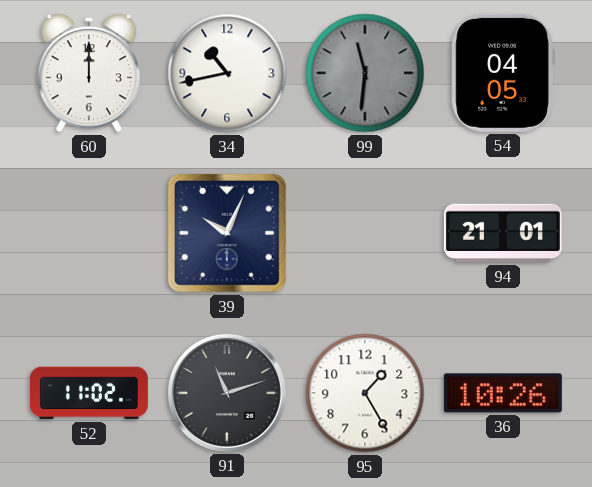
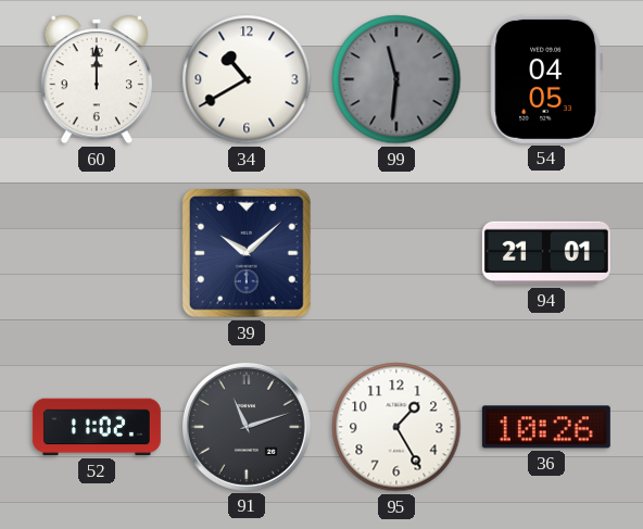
34: 10:43 -> 10:40 (247, 79)
39: 10:04 -> 10:08 (247, 253)
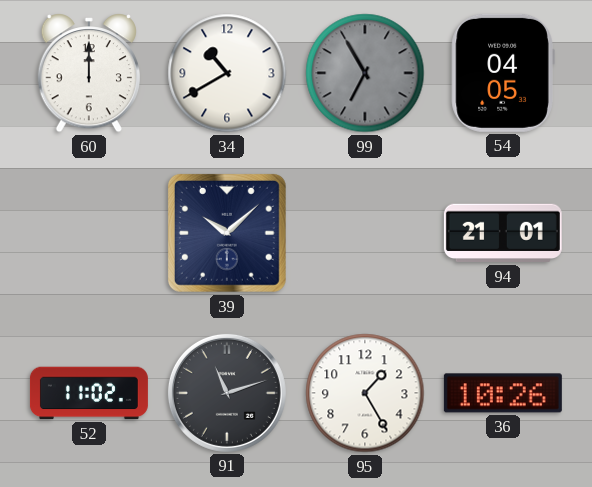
99: 11:31 -> 6:55 (365, 73)
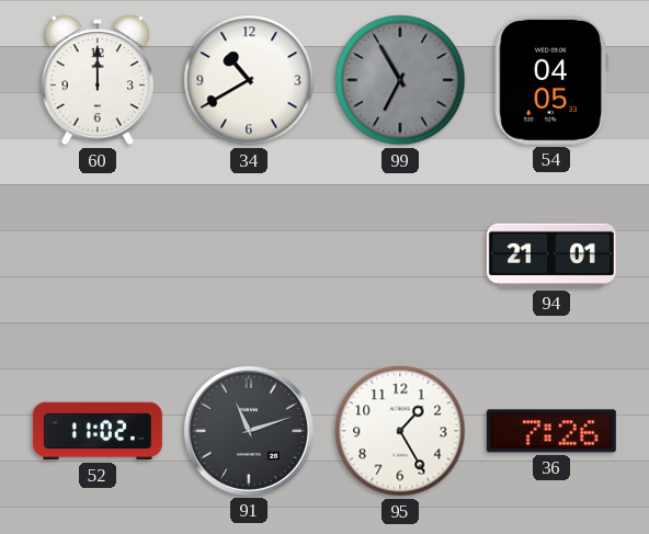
39: 10:08 -> none (227, 233)
36: 10:26 -> 7:26 (551, 431)
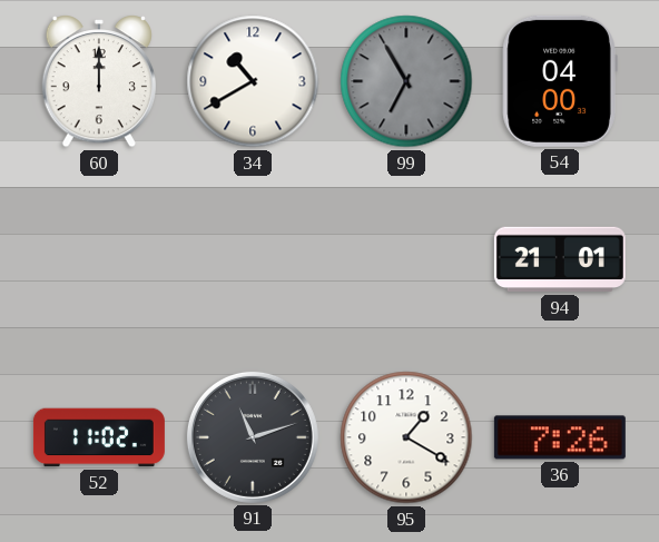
54: 04:05 -> 04:00 (560, 81)
95: 1:25 -> 1:20 (406, 437)
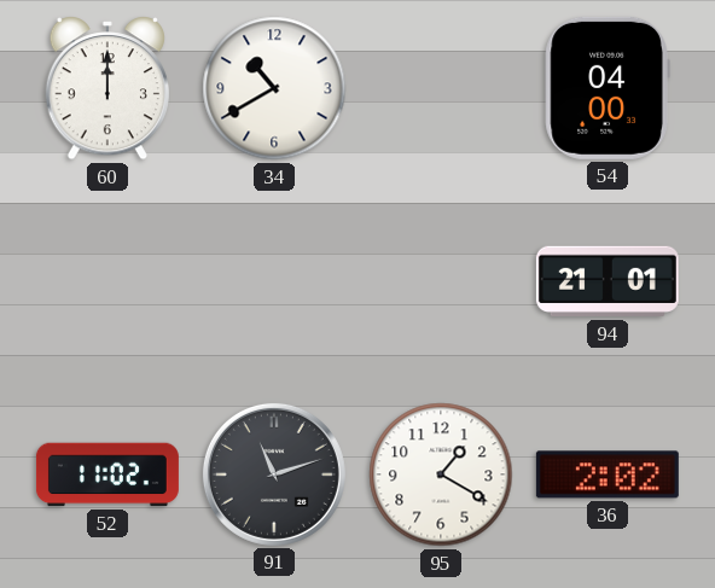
99: 6:55 -> none (406, 81)
36: 7:26 -> 2:02 (608, 475)
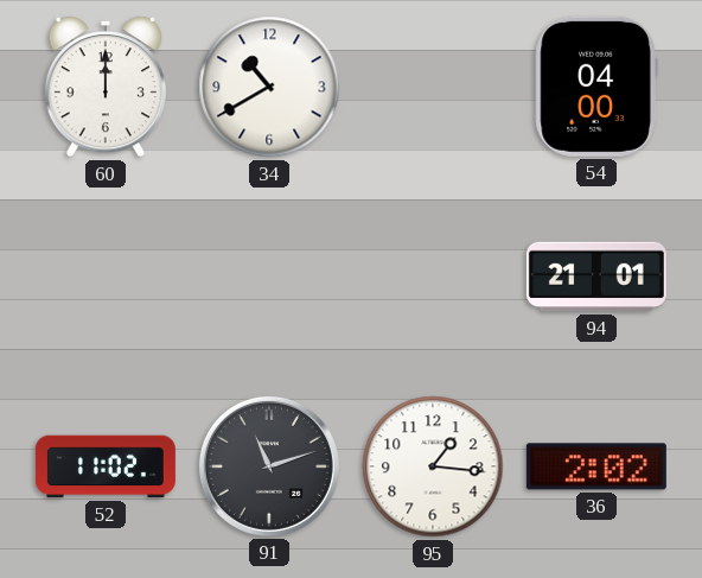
95: 1:20 -> 1:16 (433, 466)
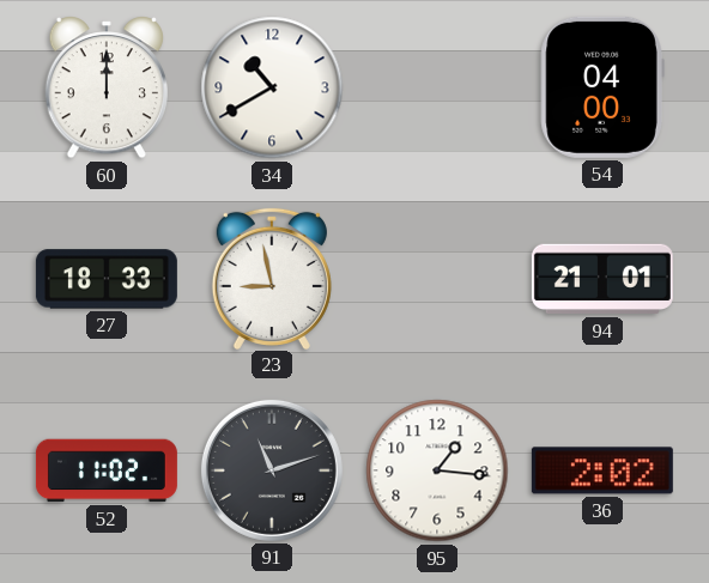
27: none -> 18:33 (107, 279)
23: none -> 8:58 (272, 278)
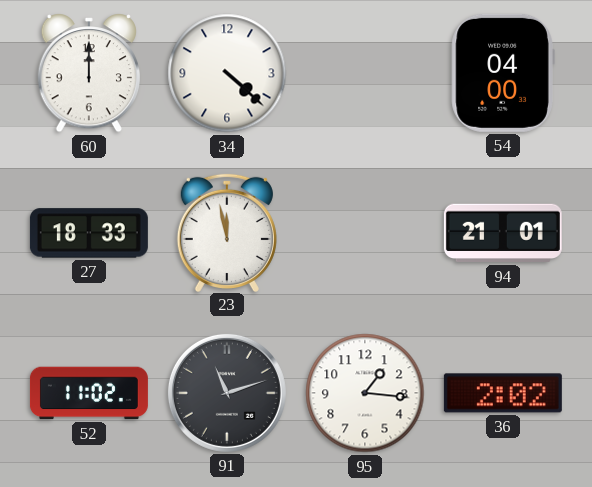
34: 10:40 -> 4:22 (227, 73)
23: 8:58 -> 11:58 (227, 232)
